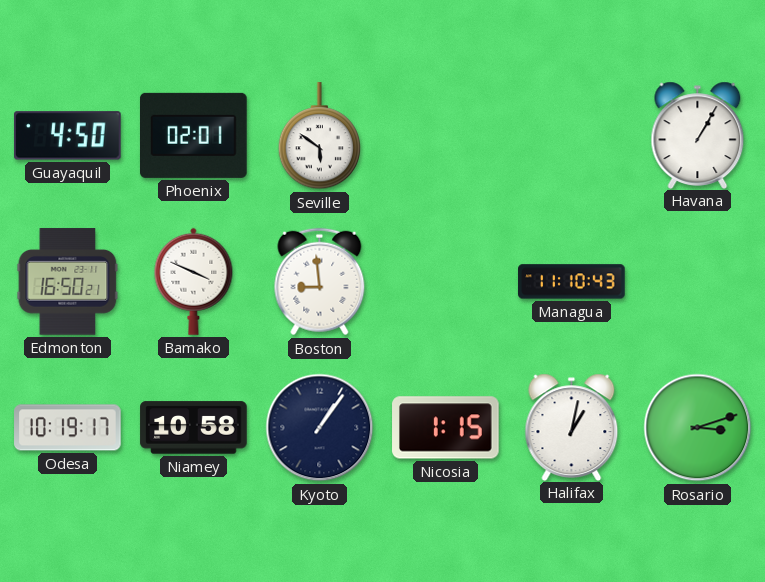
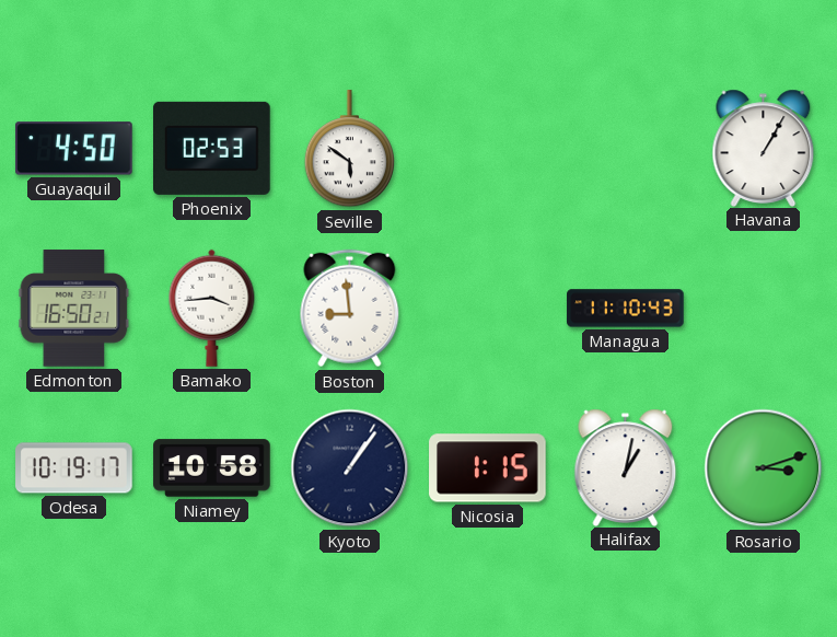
Phoenix: 02:01 -> 02:53 (212, 148)
Bamako: 3:49 -> 3:44 (212, 308)
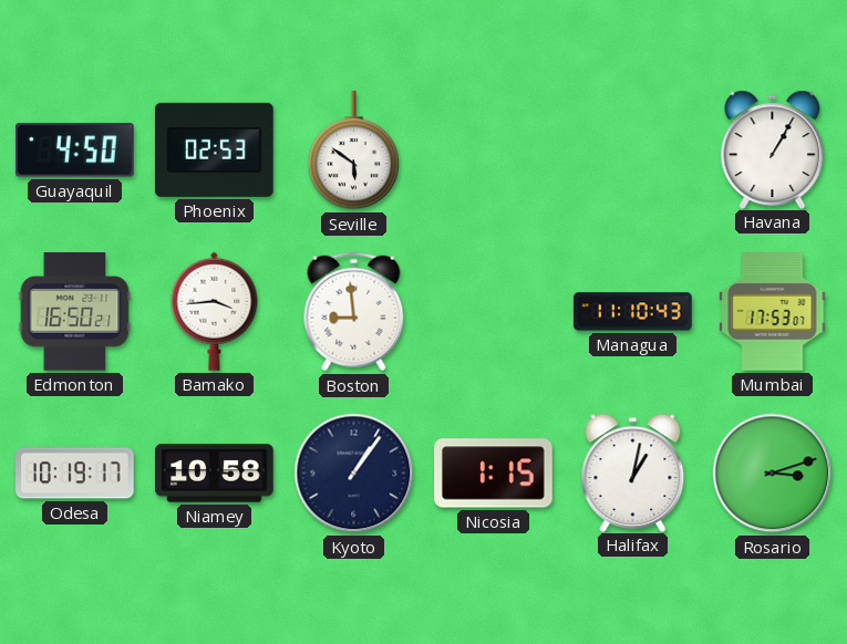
Mumbai: none -> 17:53 (773, 312)
